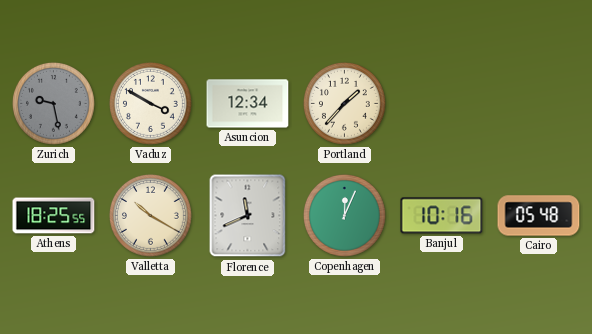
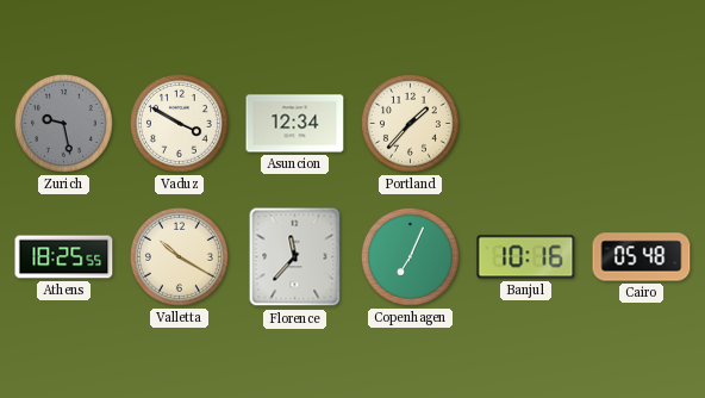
Florence: 11:41 -> 11:37 (295, 257)
Copenhagen: 12:04 -> 7:04 (410, 256)
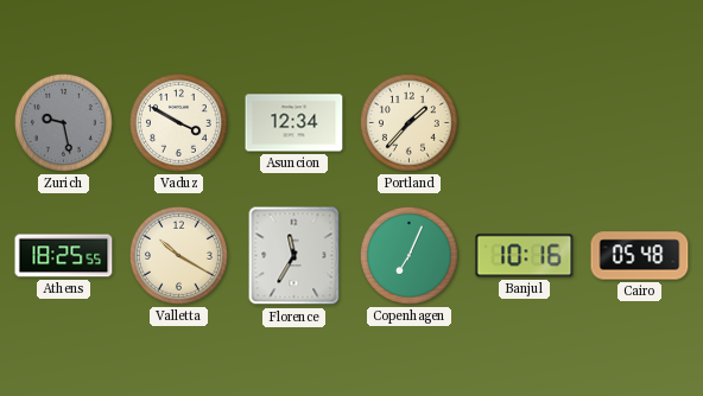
Florence: 11:37 -> 11:35 (294, 256)
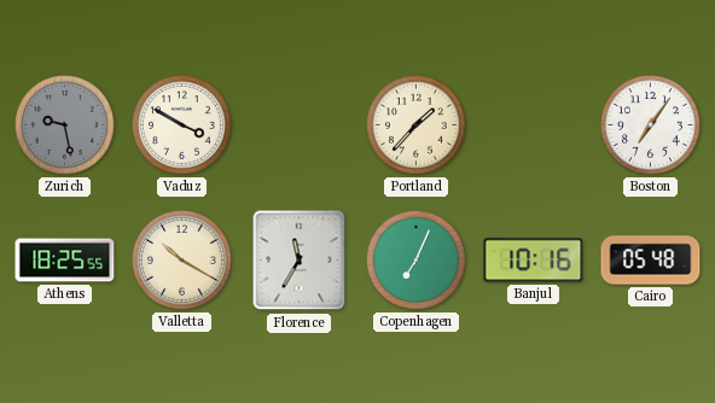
Asuncion: 12:34 -> none (294, 123)
Boston: none -> 7:06 (650, 124)
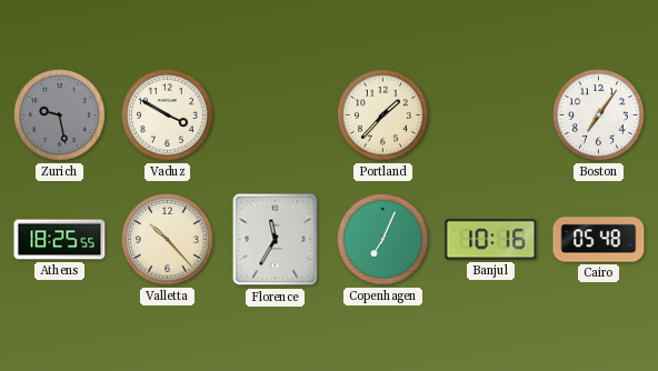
Valletta: 10:20 -> 10:23 (167, 239)
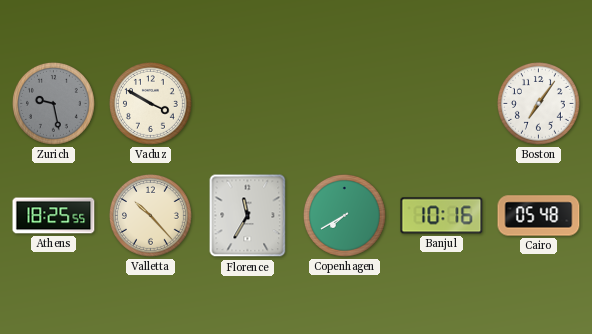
Portland: 1:37 -> none (382, 114)
Copenhagen: 7:04 -> 7:40 (344, 215)
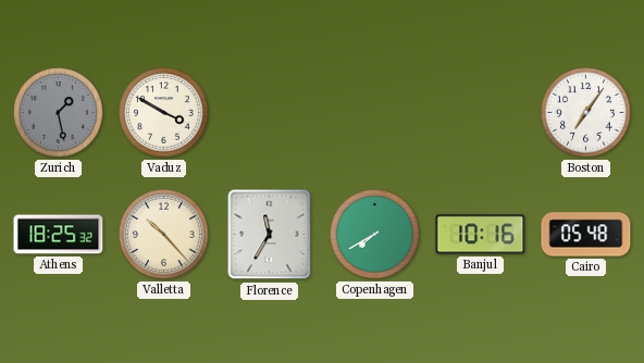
Zurich: 9:28 -> 1:28 (58, 112)
Athens: 18:25:55 -> 18:25:32 (59, 235)
